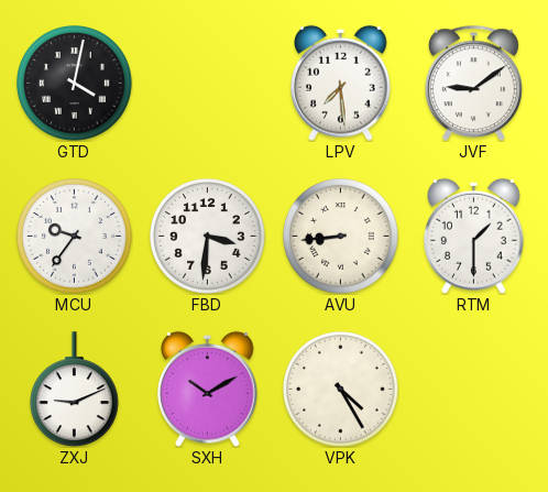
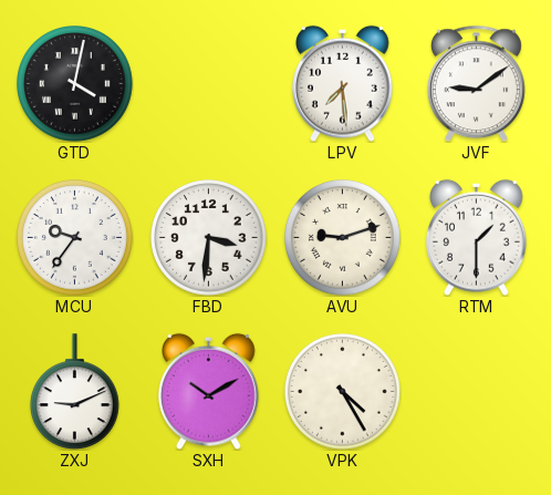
AVU: 8:44 -> 9:12 (343, 238)
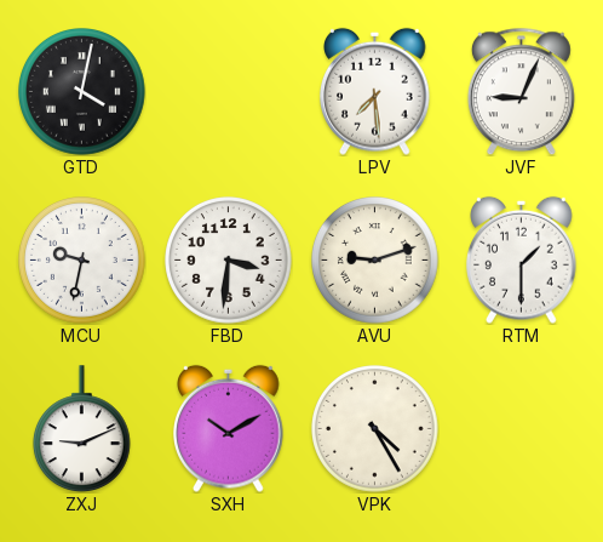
JVF: 9:09 -> 9:04 (521, 91)
MCU: 9:36 -> 9:32 (82, 261)
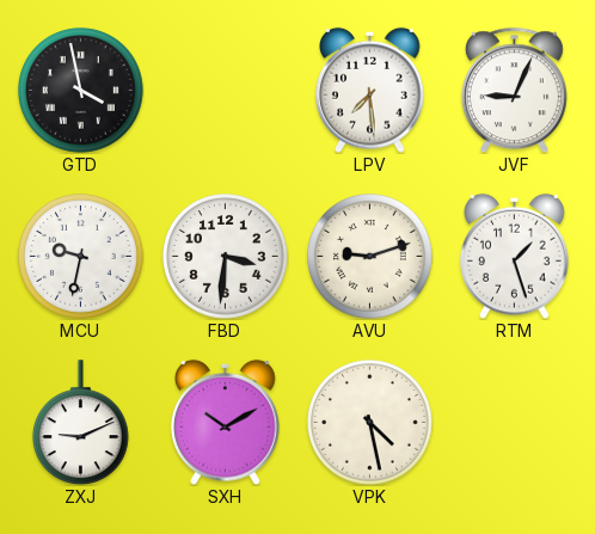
GTD: 4:02 -> 3:58 (81, 91)
RTM: 1:30 -> 1:27 (515, 256)
VPK: 4:25 -> 4:28 (370, 423)
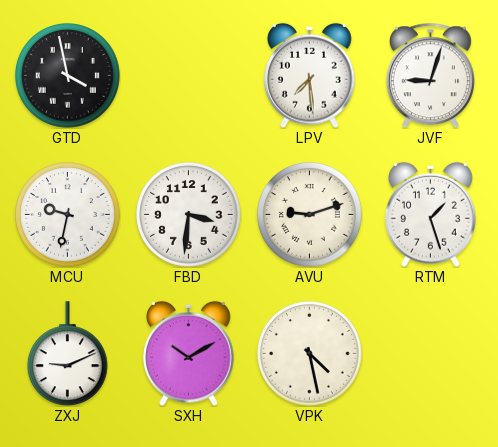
JVF: 9:04 -> 9:03 (430, 75)
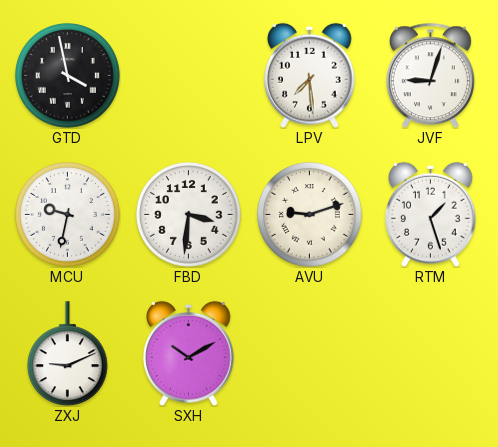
VPK: 4:28 -> none (310, 354)
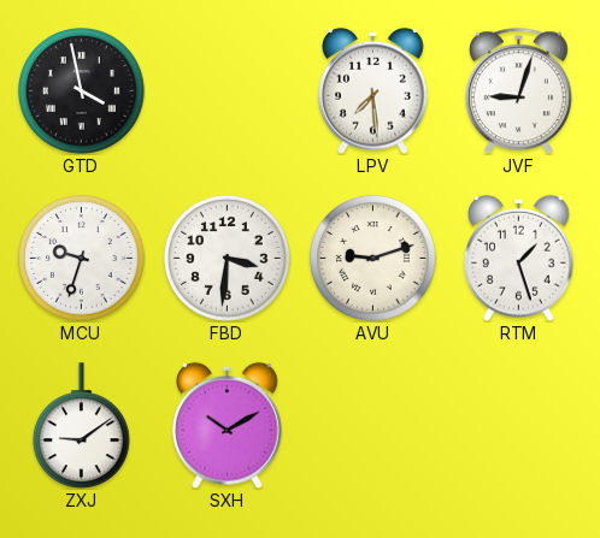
MCU: 9:32 -> 9:33 (82, 259)
ZXJ: 9:11 -> 9:09 (81, 426)
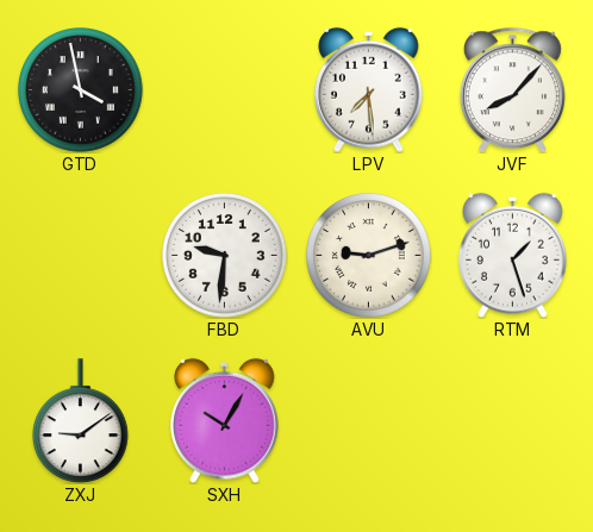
JVF: 9:03 -> 8:07 (512, 89)
MCU: 9:33 -> none (82, 259)
FBD: 3:31 -> 9:31 (225, 256)
SXH: 10:10 -> 10:05 (225, 420)
